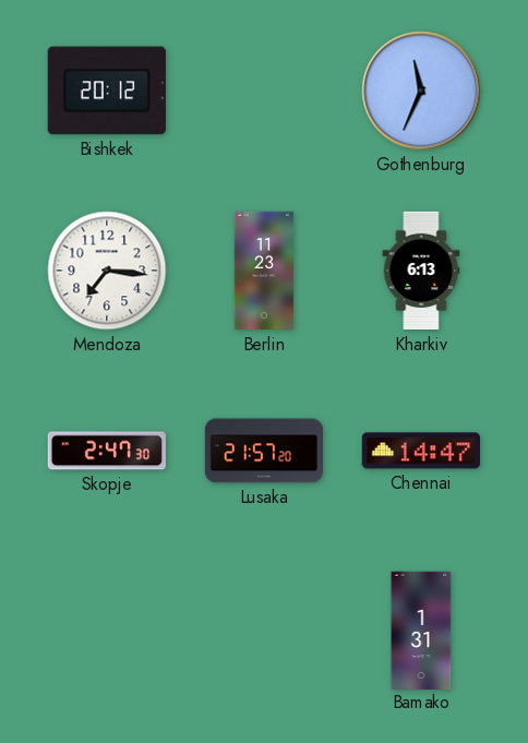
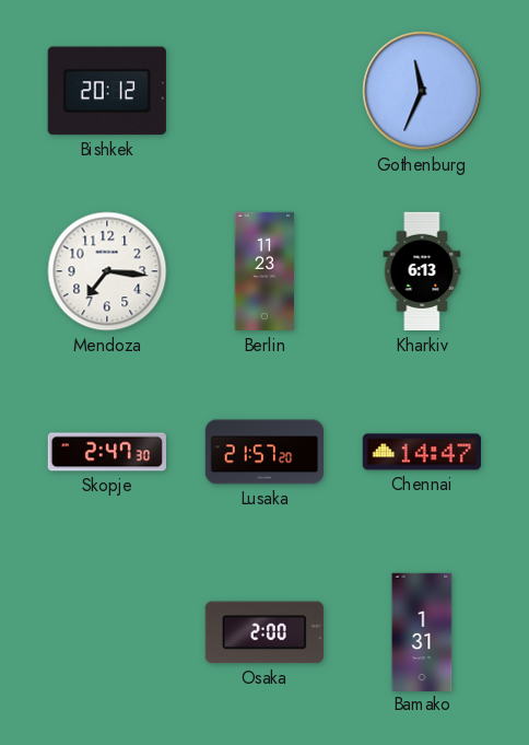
Osaka: none -> 2:00 (264, 632)
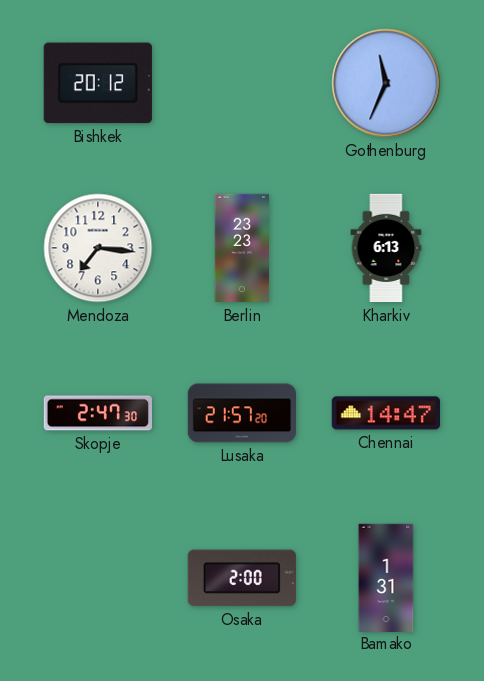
Berlin: 11:23 -> 23:23 (241, 248)
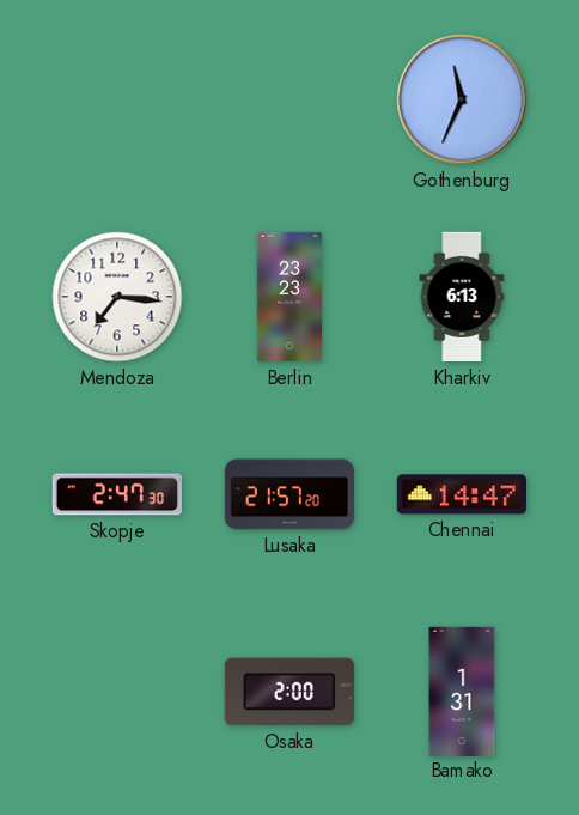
Bishkek: 20:12 -> none (98, 83)
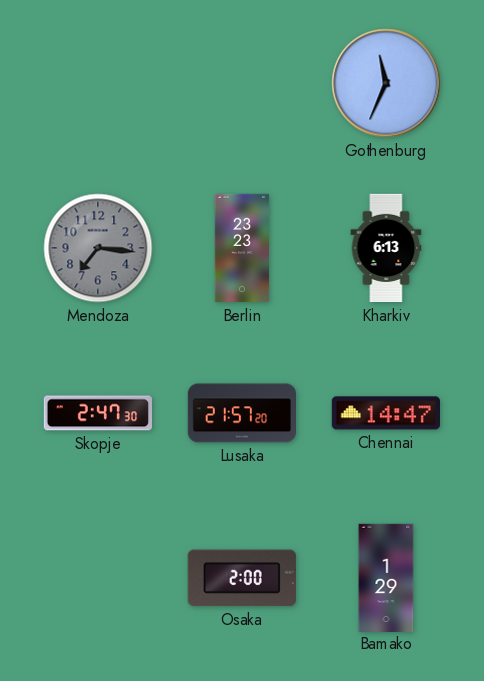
Mendoza dial: white -> grey (98, 248)
Bamako: 1:31 -> 1:29 (386, 577)
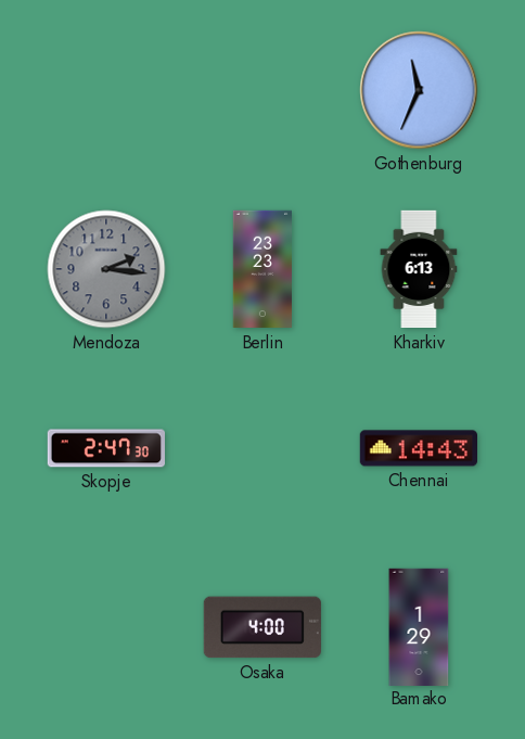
Mendoza: 7:16 -> 2:16 (106, 269)
Lusaka: 21:57 -> none (241, 413)
Chennai: 14:47 -> 14:43 (418, 448)
Osaka: 2:00 -> 4:00 (262, 627)
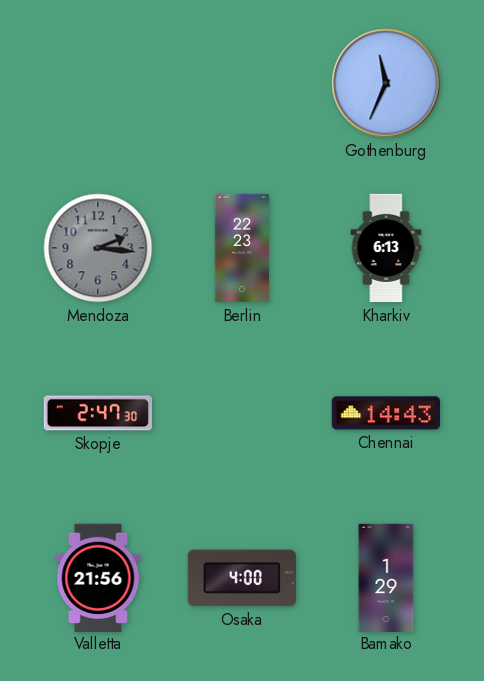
Berlin: 23:23 -> 22:23 (241, 248)
Valletta: none -> 21:56 (98, 577)
